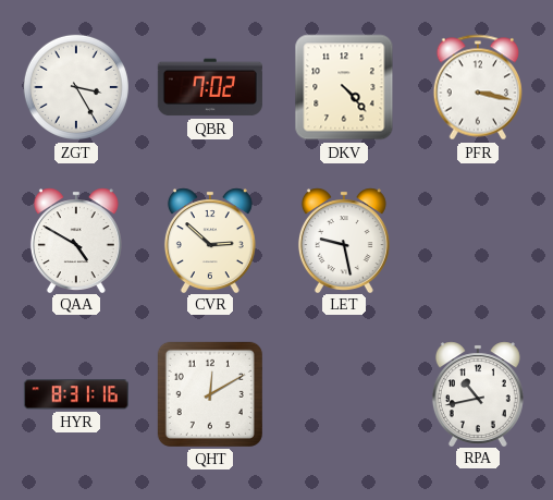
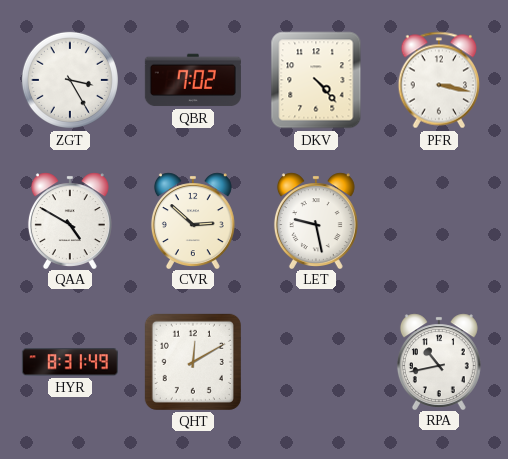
HYR: 8:31:16 -> 8:31:49 (70, 362)
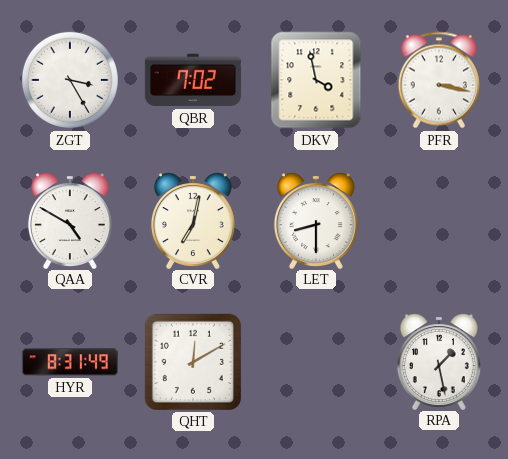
DKV: 4:23 -> 3:58 (316, 80)
CVR: 2:52 -> 7:02 (193, 220)
LET: 9:28 -> 8:30 (316, 220)
RPA: 10:43 -> 1:28 (439, 361)
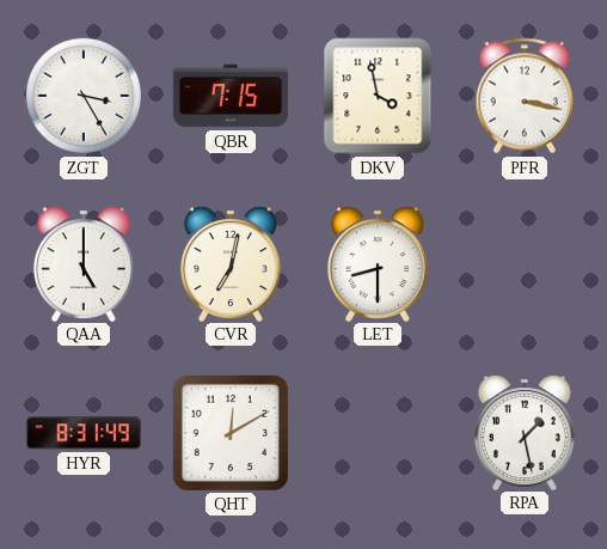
QBR: 7:02 -> 7:15 (231, 96)
QAA: 4:50 -> 5:00 (84, 263)
